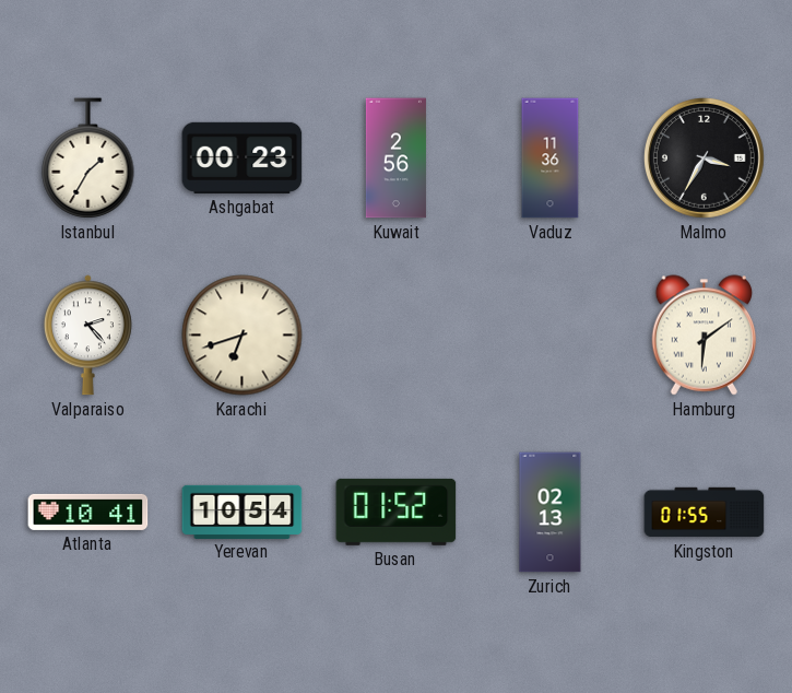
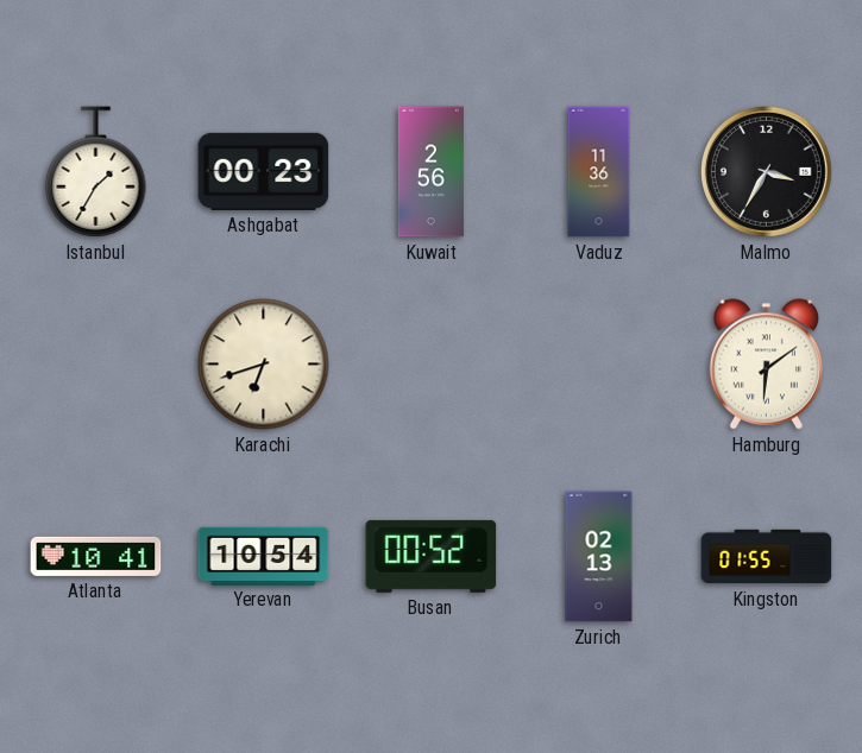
Valparaiso: 2:23 -> none (87, 336)
Busan: 01:52 -> 00:52 (432, 556)
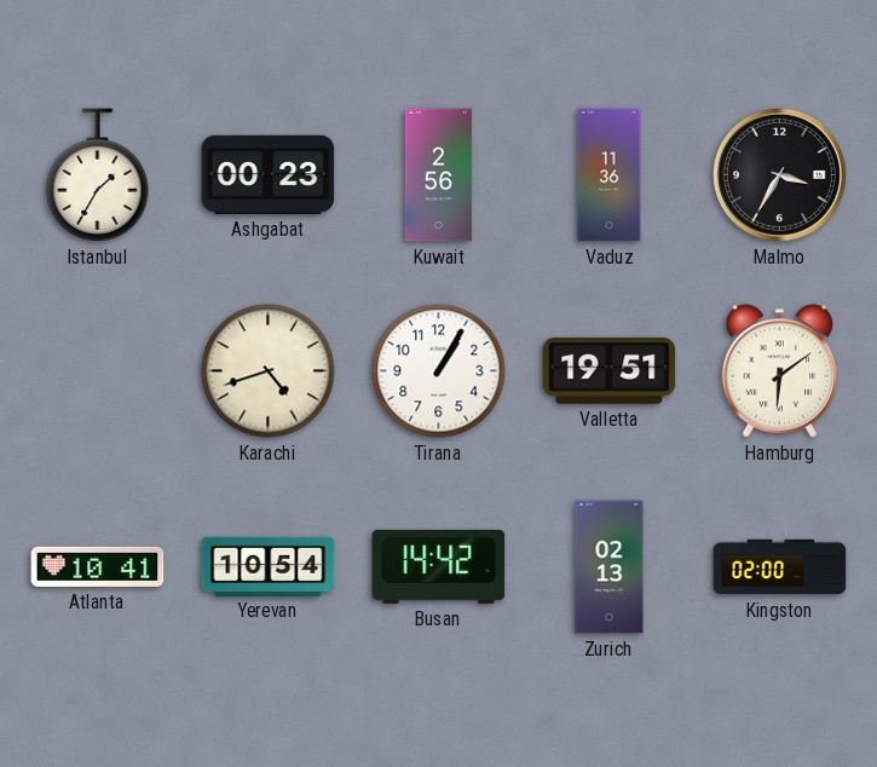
Karachi: 6:42 -> 4:42 (269, 371)
Tirana: none -> 1:05 (439, 371)
Valletta: none -> 19:51 (610, 370)
Busan: 00:52 -> 14:42 (439, 566)
Kingston: 01:55 -> 02:00 (780, 567)
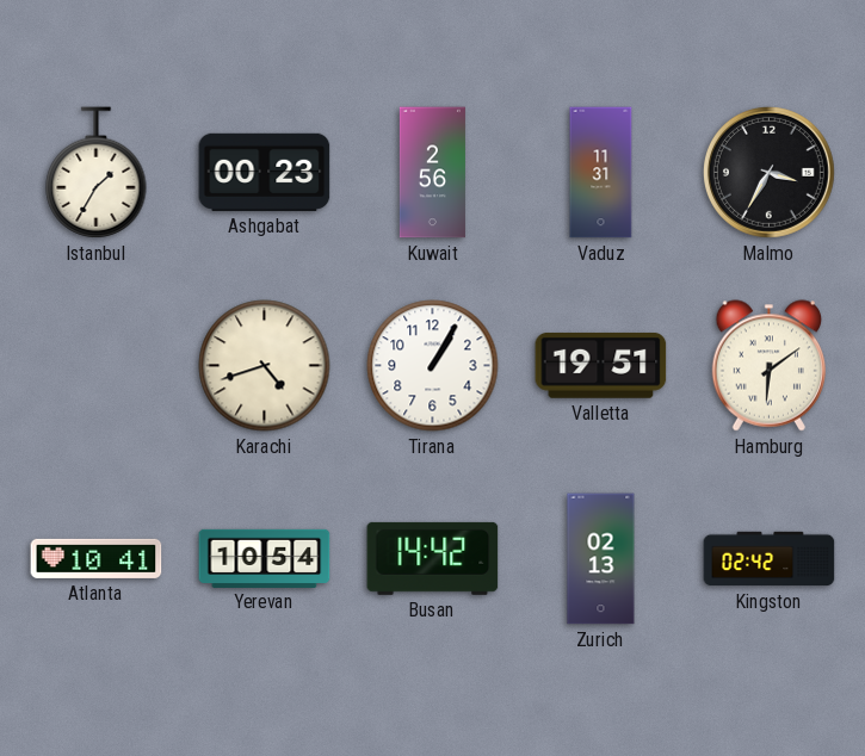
Vaduz: 11:36 -> 11:31 (601, 173)
Kingston: 02:00 -> 02:42 (770, 559)
